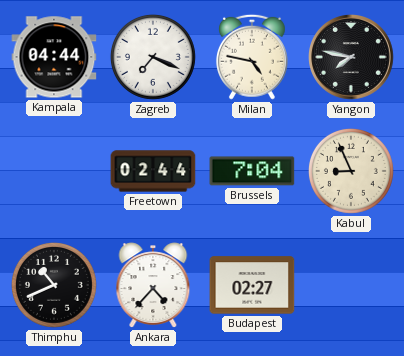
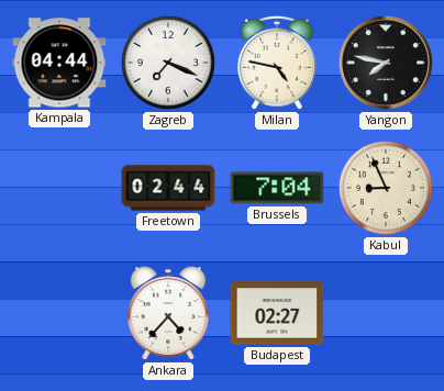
Thimphu: 10:41 -> none (54, 285)
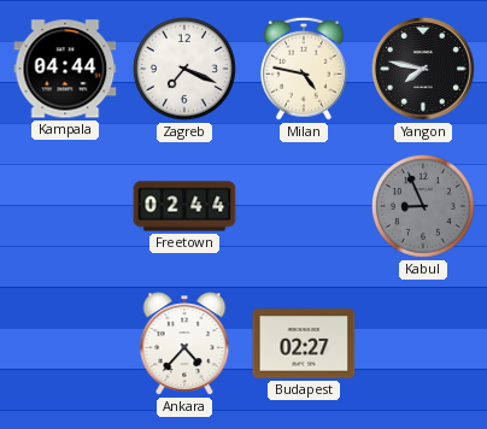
Brussels: 7:04 -> none (277, 188)
Kabul dial: cream -> grey (423, 206)
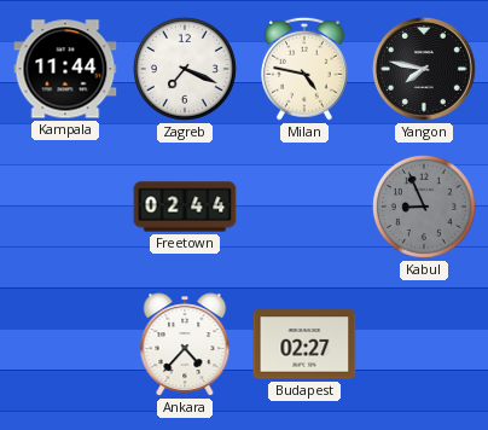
Kampala: 04:44 -> 11:44 (65, 69)
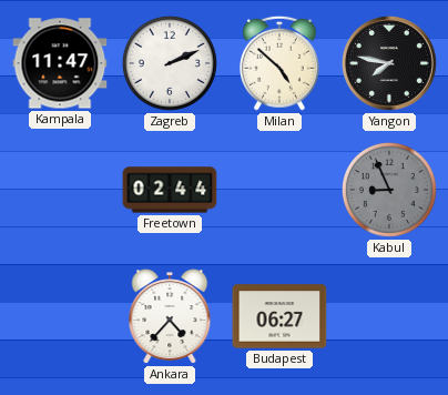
Kampala: 11:44 -> 11:47 (60, 63)
Zagreb: 7:19 -> 2:11 (170, 63)
Milan: 4:47 -> 4:52 (279, 63)
Budapest: 02:27 -> 06:27 (279, 316)
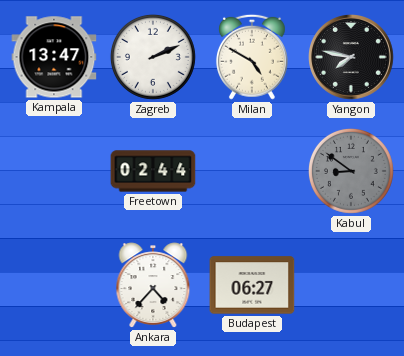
Kampala: 11:47 -> 13:47 (54, 57)
Milan: 4:52 -> 4:50 (252, 57)
Kabul: 8:56 -> 8:51 (351, 171)
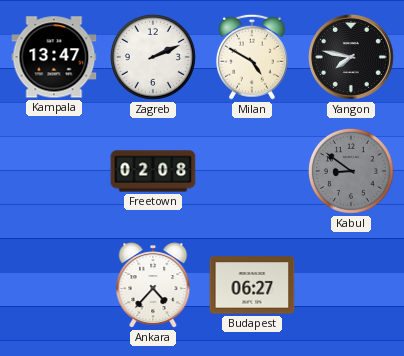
Freetown: 02:44 -> 02:08 (153, 171)
